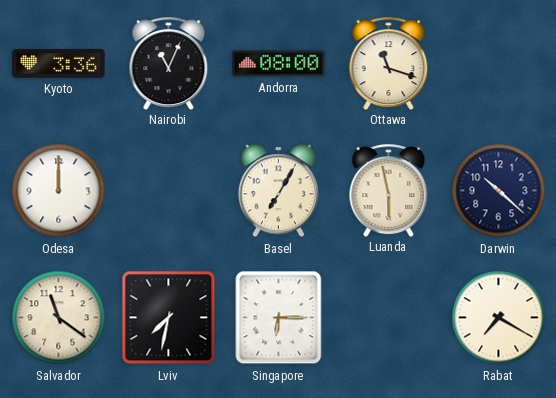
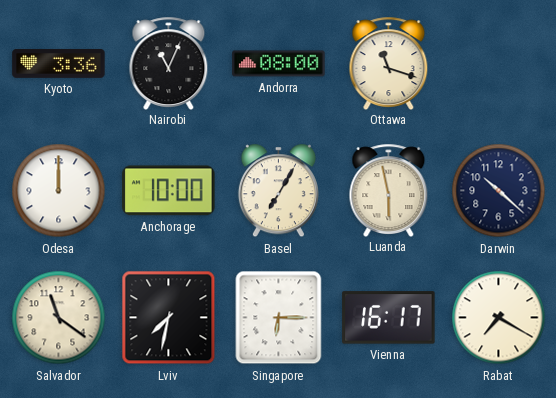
Anchorage: none -> 10:00 (169, 191)
Vienna: none -> 16:17 (389, 318)
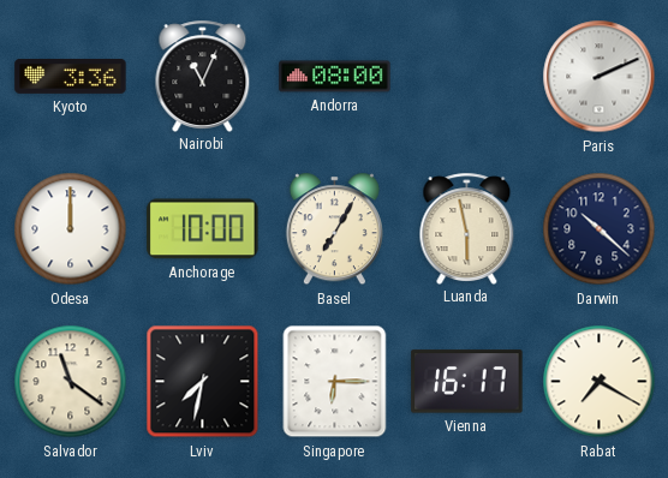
Ottawa: 11:18 -> none (389, 63)
Paris: none -> 2:11 (600, 77)
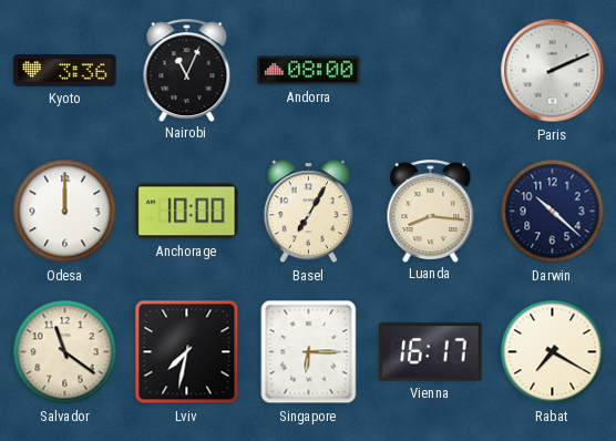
Luanda: 5:58 -> 8:16 (431, 211)
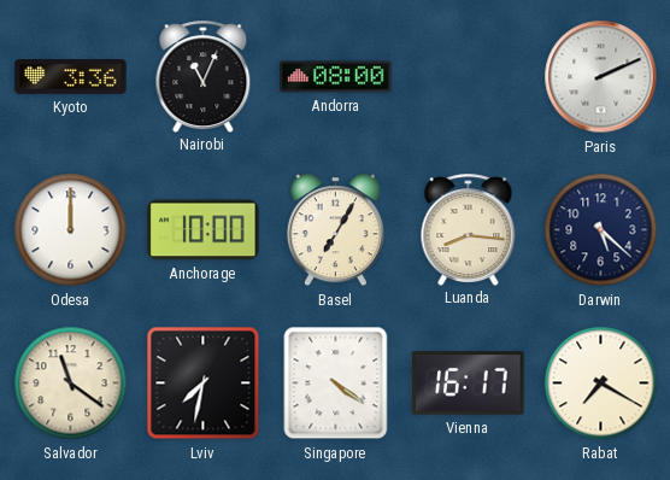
Darwin: 10:22 -> 5:22 (601, 230)
Singapore: 6:15 -> 4:21 (336, 384)
